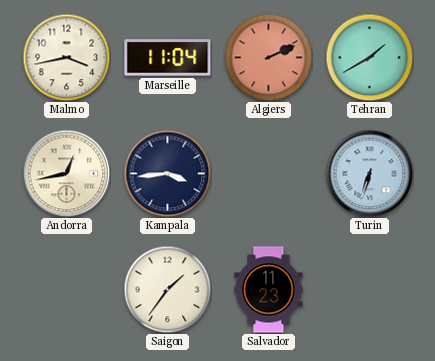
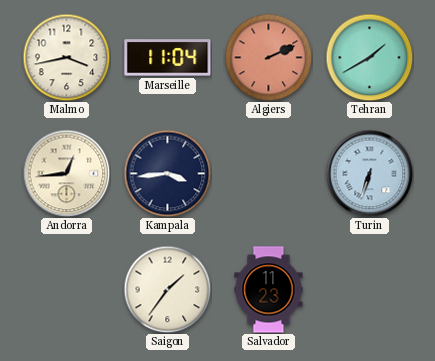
Andorra: 12:43 -> 12:44 (66, 173)
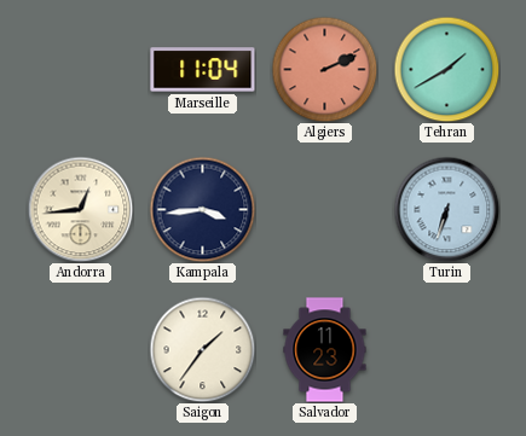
Malmo: 3:43 -> none (66, 57)
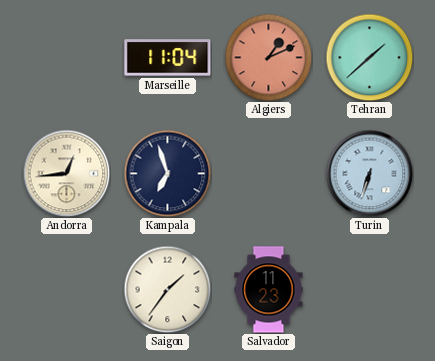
Algiers: 2:11 -> 1:11 (268, 57)
Tehran: 1:40 -> 1:38 (369, 57)
Kampala: 3:44 -> 6:57 (167, 173)
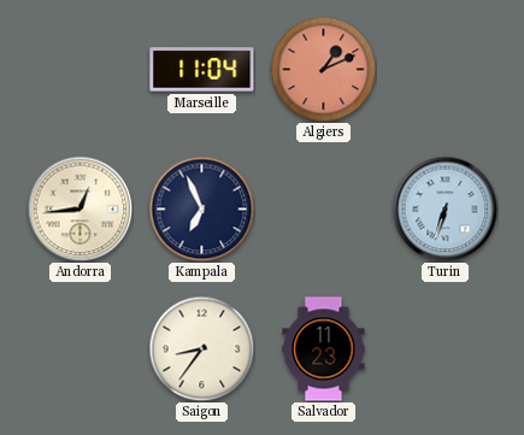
Tehran: 1:38 -> none (369, 57)
Kampala: 6:57 -> 6:56 (201, 208)
Saigon: 1:36 -> 8:36 (201, 348)
